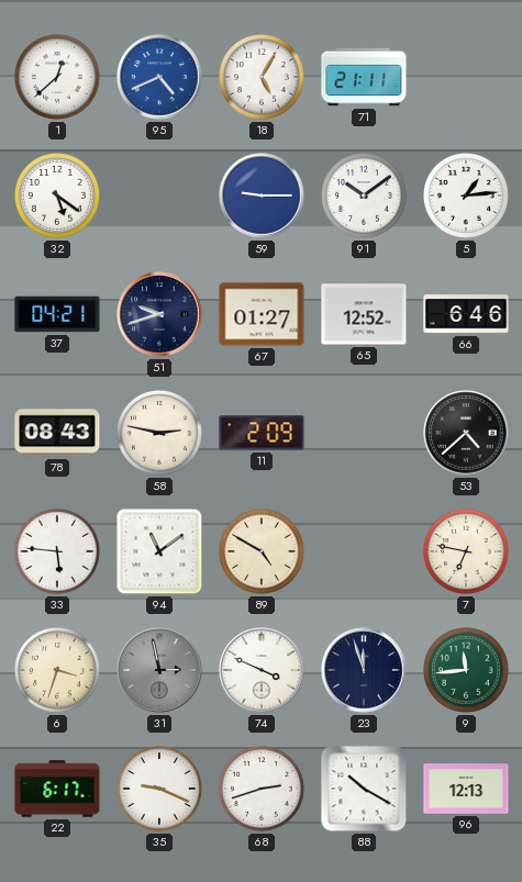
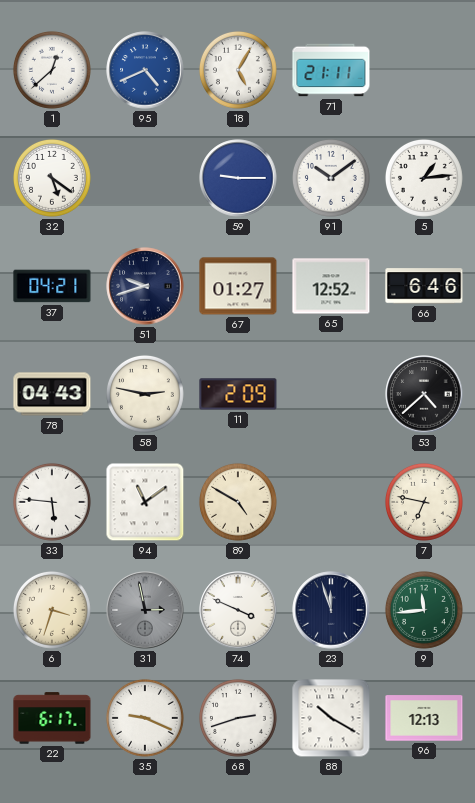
78: 08:43 -> 04:43 (52, 394)
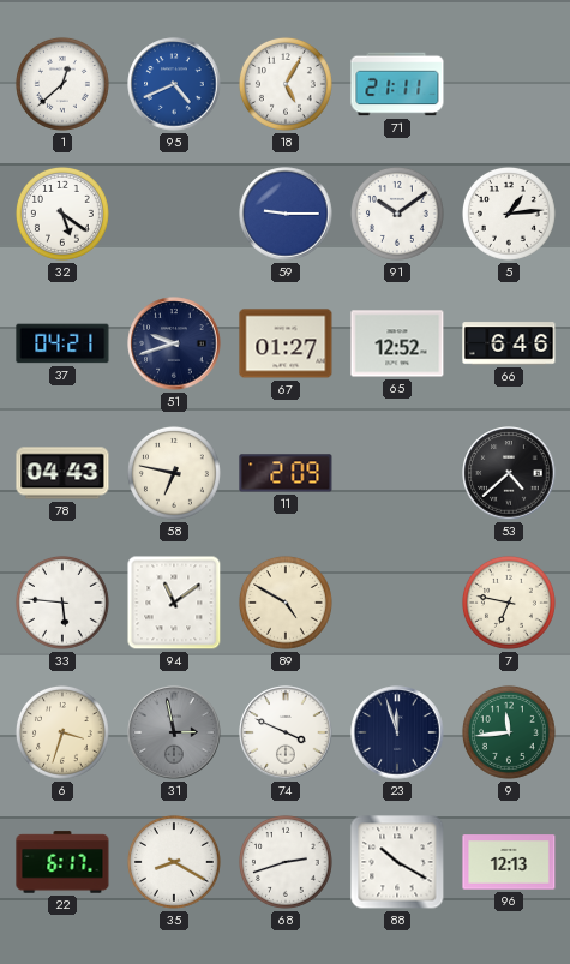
58: 2:47 -> 6:47 (174, 473)
35: 9:19 -> 8:20 (174, 862)
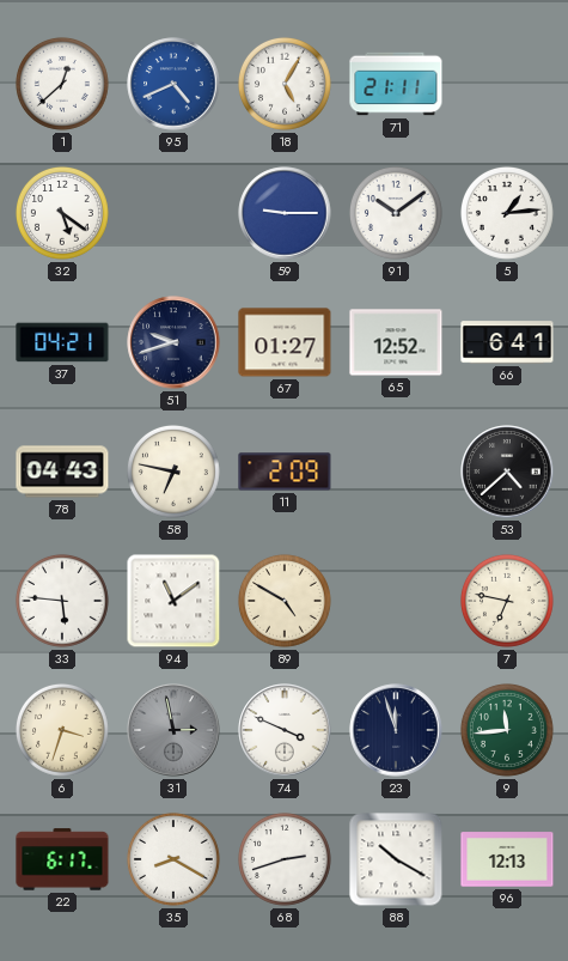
66: 6:46 -> 6:41 (507, 342)
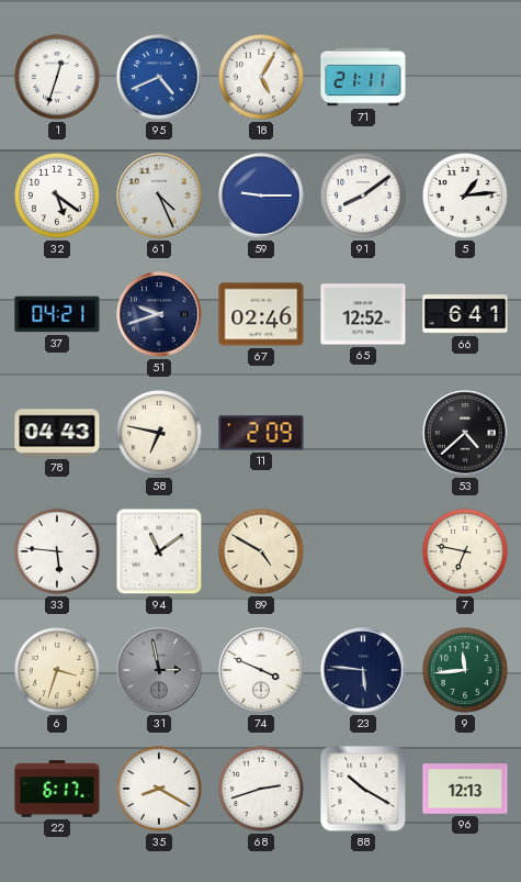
1: 12:38 -> 12:33 (57, 77)
61: none -> 4:26 (159, 196)
91: 10:09 -> 8:09 (363, 196)
67: 01:27 -> 02:46 (261, 314)
23: 11:57 -> 5:46 (363, 670)
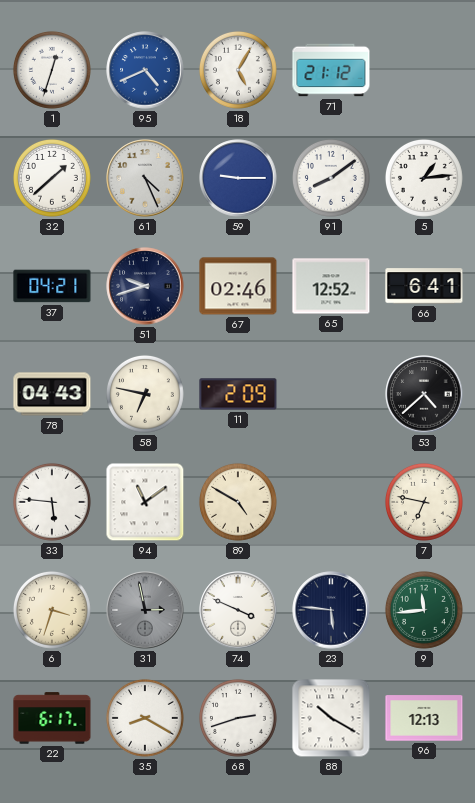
71: 21:11 -> 21:12 (331, 70)
32: 5:21 -> 1:38 (52, 178)
